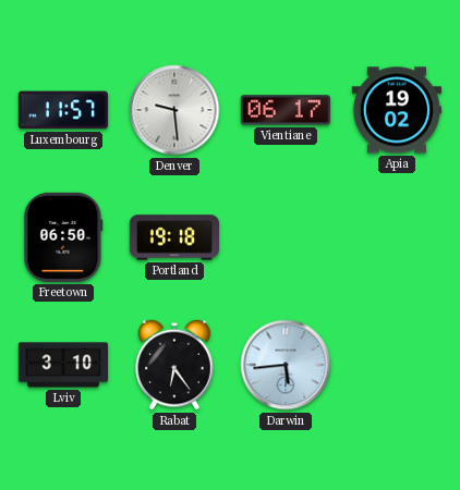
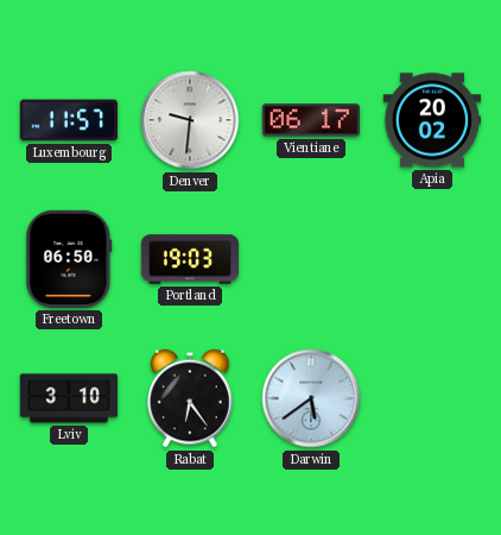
Denver: 9:29 -> 9:31 (190, 120)
Apia: 19:02 -> 20:02 (431, 120)
Portland: 19:18 -> 19:03 (189, 259)
Darwin: 5:44 -> 5:39 (311, 398)
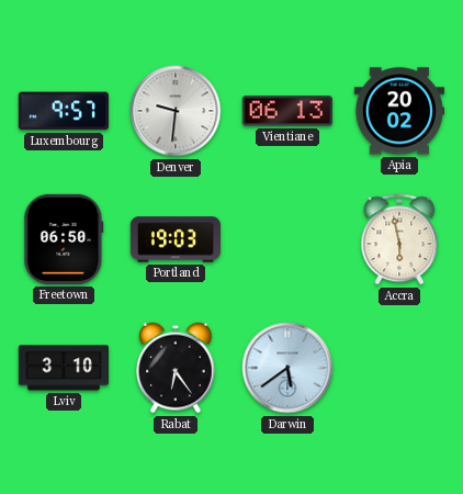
Luxembourg: 11:57 -> 9:57 (63, 111)
Vientiane: 06:17 -> 06:13 (287, 111)
Accra: none -> 5:58 (399, 239)
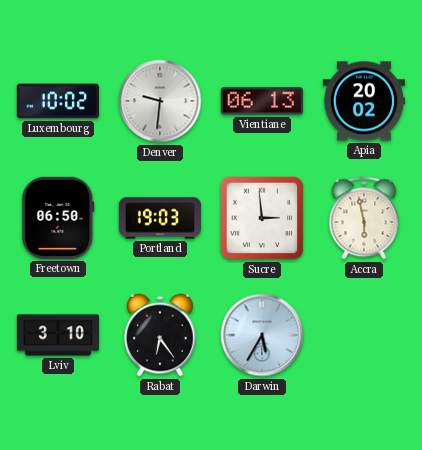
Luxembourg: 9:57 -> 10:02 (57, 101)
Sucre: none -> 2:59 (262, 218)
Darwin: 5:39 -> 5:35 (262, 335)
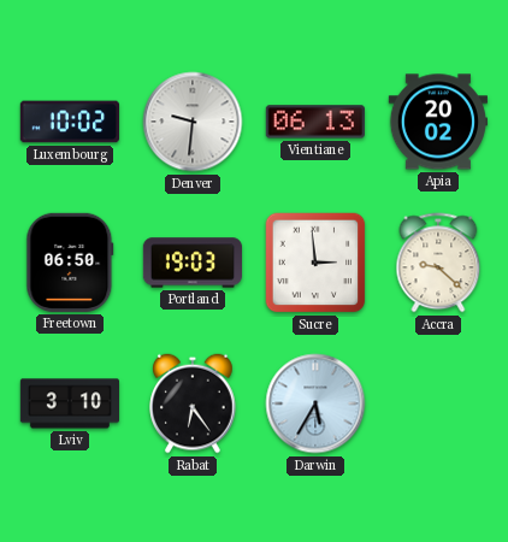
Accra: 5:58 -> 9:22 (438, 263)
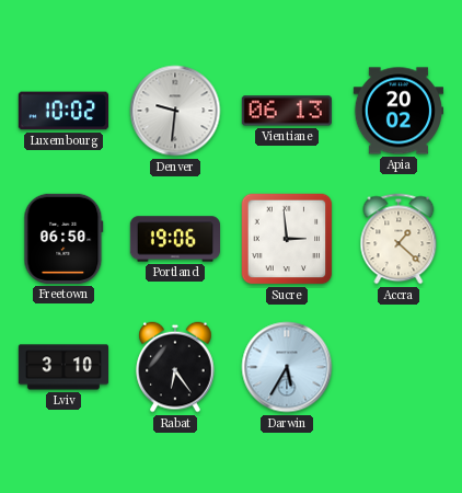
Portland: 19:03 -> 19:06 (174, 239)
Accra: 9:22 -> 1:22 (399, 239)
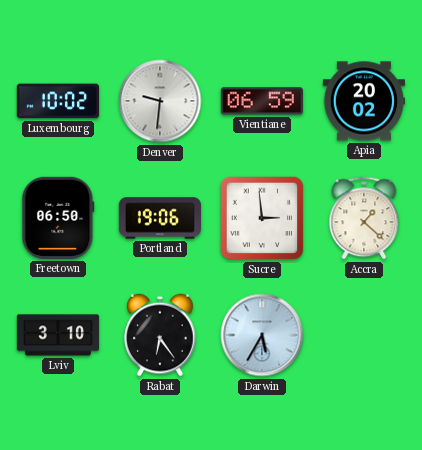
Vientiane: 06:13 -> 06:59 (262, 101)
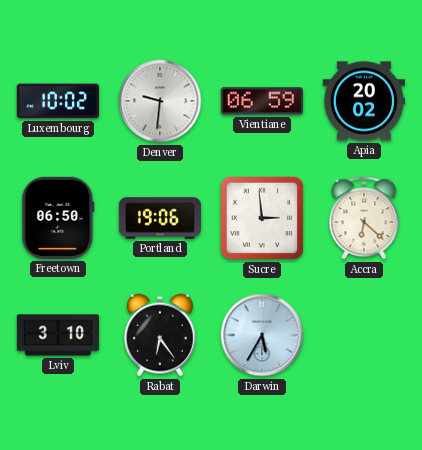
Accra: 1:22 -> 6:22 (364, 218)
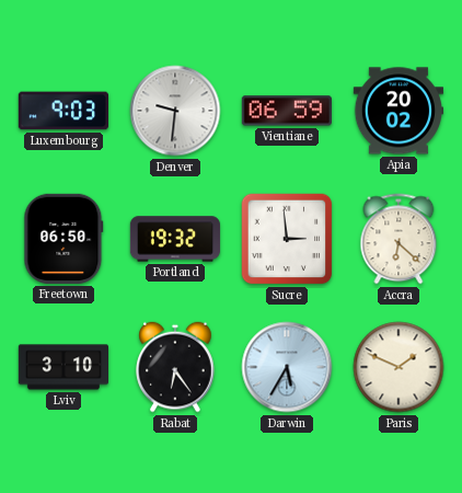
Luxembourg: 10:02 -> 9:03 (62, 111)
Portland: 19:06 -> 19:32 (174, 239)
Paris: none -> 1:49 (399, 367)
